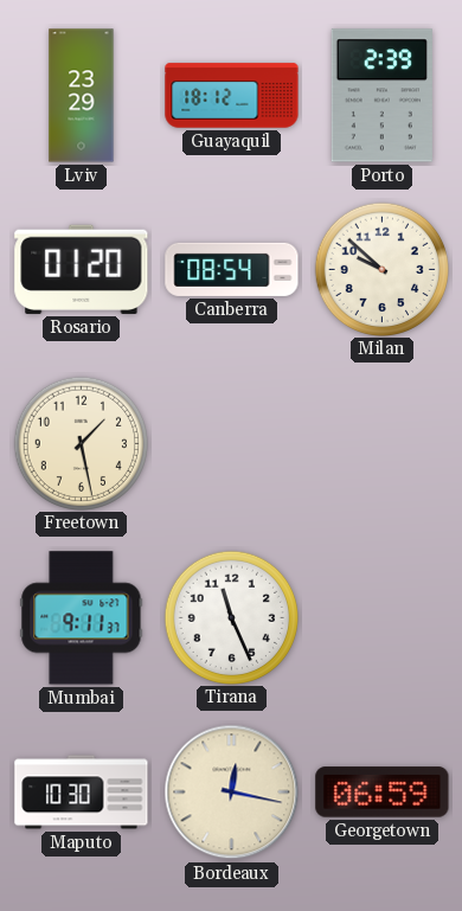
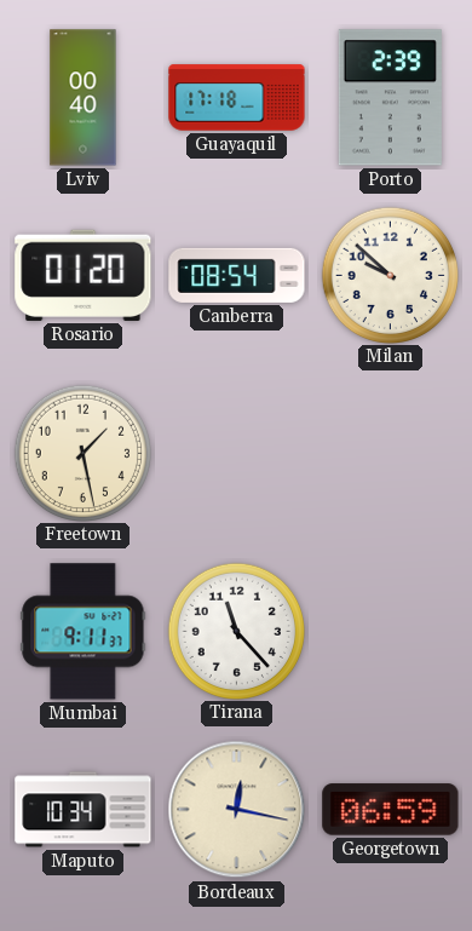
Lviv: 23:29 -> 00:40 (84, 98)
Guayaquil: 18:12 -> 17:18 (237, 98)
Tirana: 11:26 -> 11:23 (236, 631)
Maputo: 10:30 -> 10:34 (84, 810)
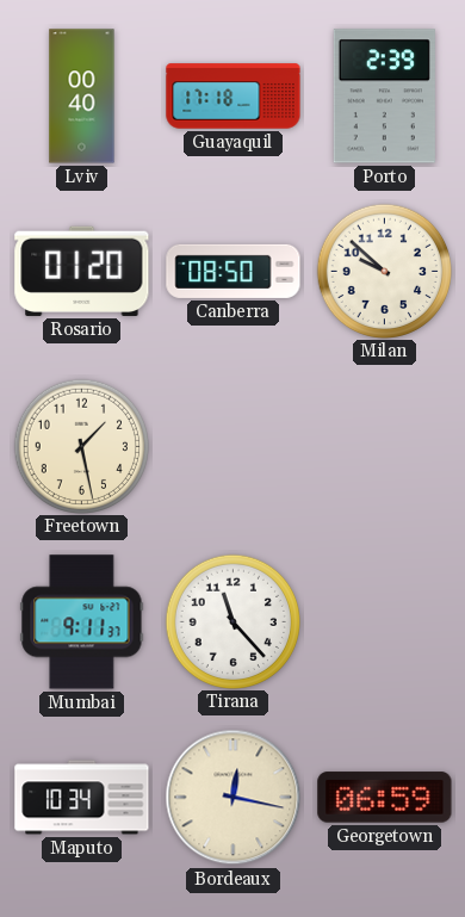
Canberra: 08:54 -> 08:50 (234, 271)
